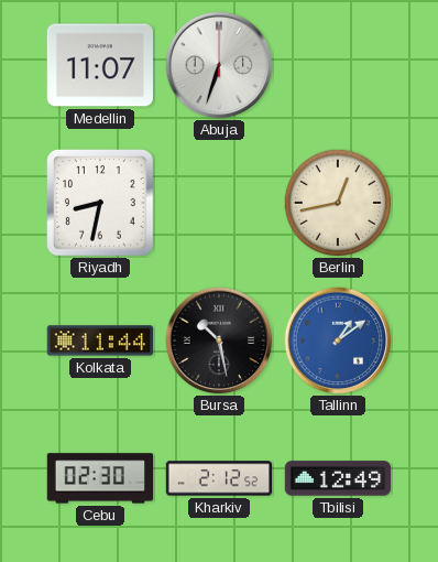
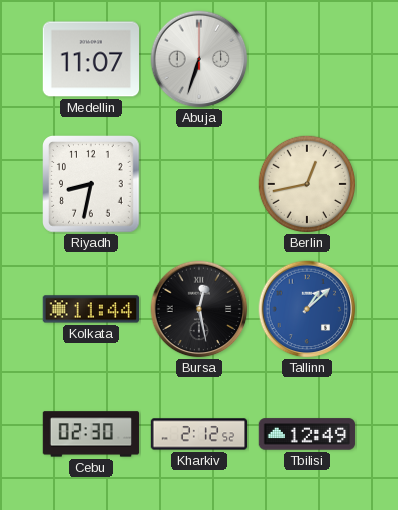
Bursa: 10:28 -> 12:28 (199, 309)
Tallinn: 1:09 -> 1:08 (307, 309)
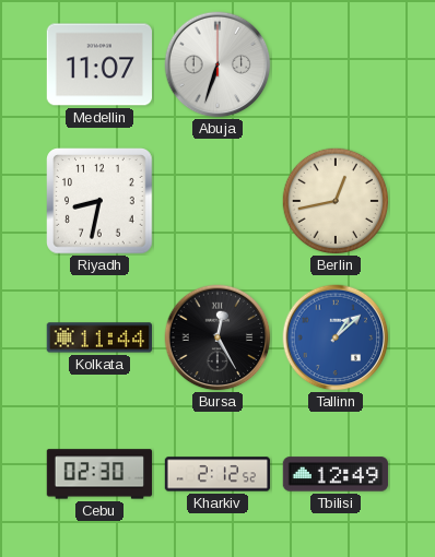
Bursa: 12:28 -> 12:25 (217, 337)
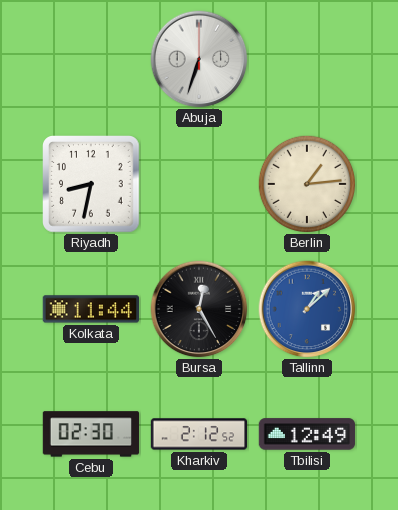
Medellin: 11:07 -> none (98, 64)
Berlin: 12:43 -> 1:14 (306, 183)
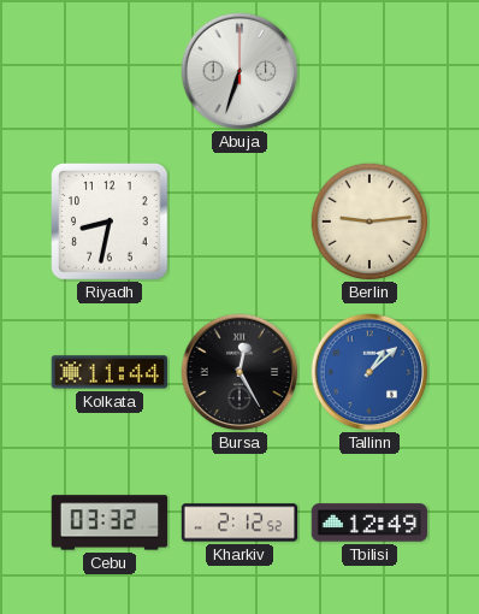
Berlin: 1:14 -> 9:14 (368, 220)
Cebu: 02:30 -> 03:32 (110, 523)
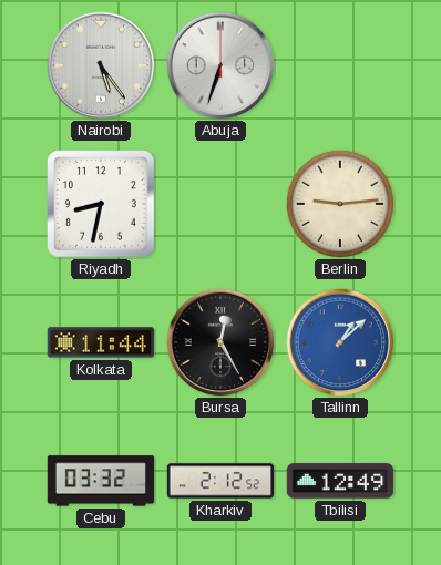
Nairobi: none -> 5:24 (101, 65)
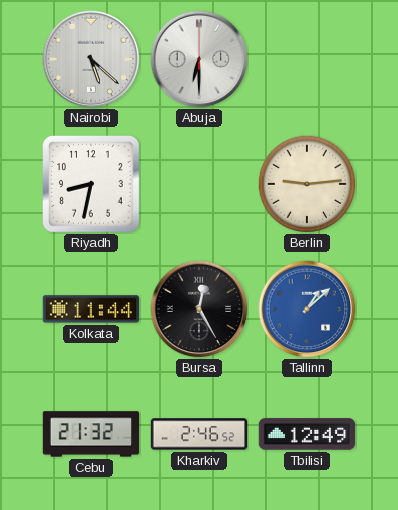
Nairobi: 5:24 -> 5:22 (91, 59)
Abuja: 6:33 -> 6:30 (199, 59)
Cebu: 03:32 -> 21:32 (91, 434)
Kharkiv: 2:12 -> 2:46 (199, 434)
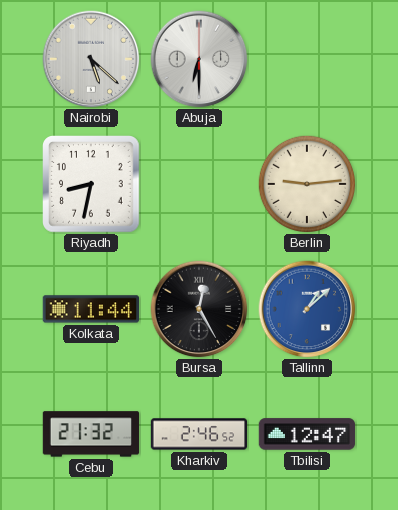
Tbilisi: 12:49 -> 12:47 (307, 434)
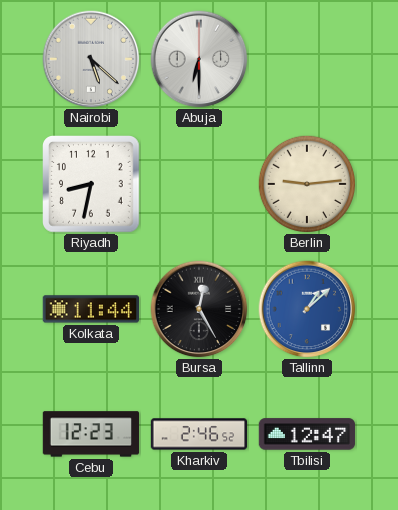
Cebu: 21:32 -> 12:23 (91, 434)
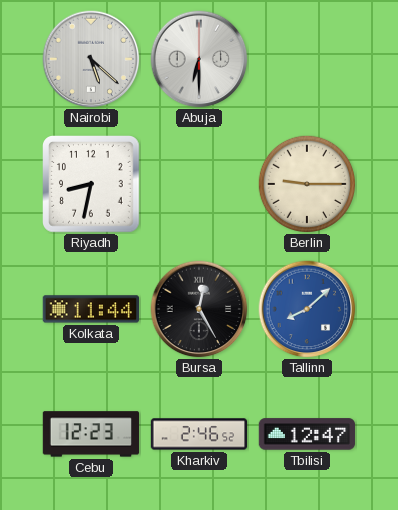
Berlin: 9:14 -> 9:15 (306, 183)
Tallinn: 1:08 -> 8:08 (307, 309)
